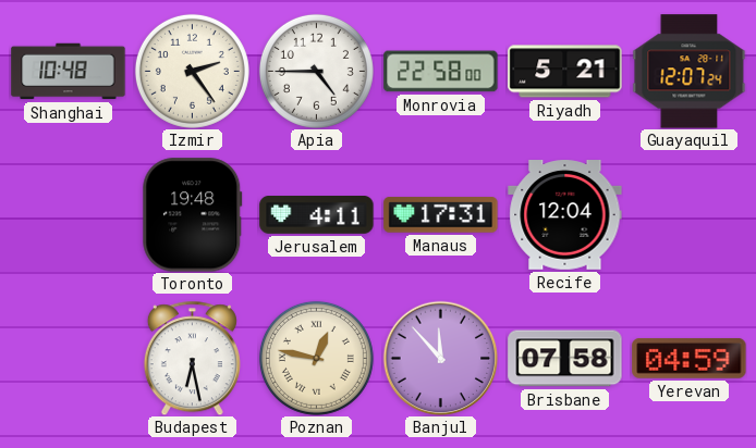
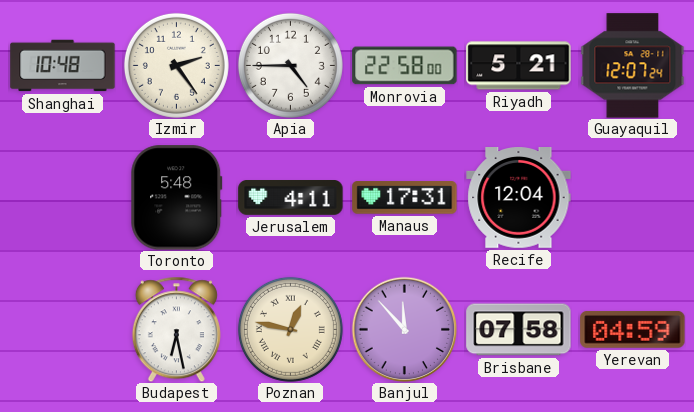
Toronto: 19:48 -> 5:48 (177, 198)
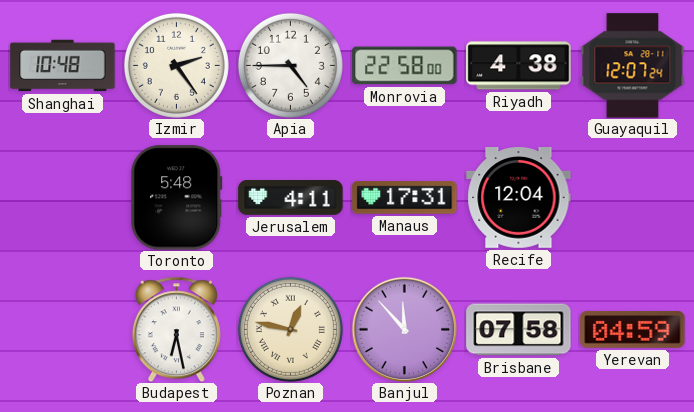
Riyadh: 5:21 -> 4:38 (519, 66)
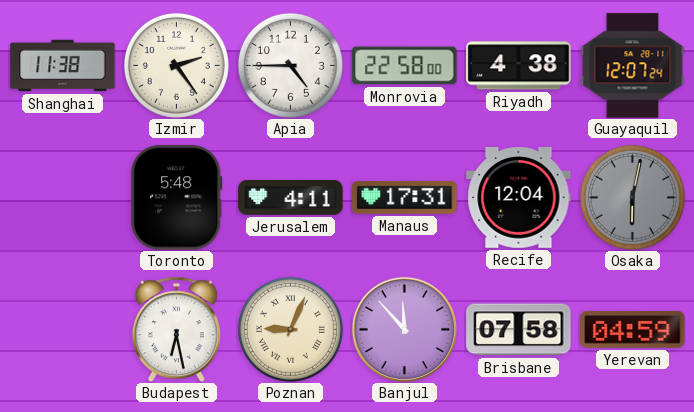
Shanghai: 10:48 -> 11:38 (63, 66)
Osaka: none -> 6:02 (632, 197)
Poznan: 12:47 -> 9:04 (290, 329)
